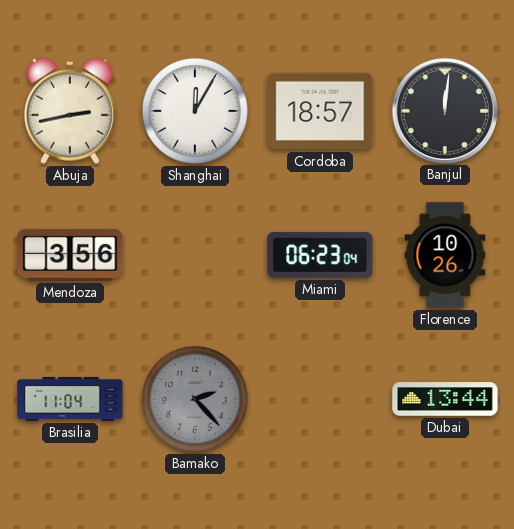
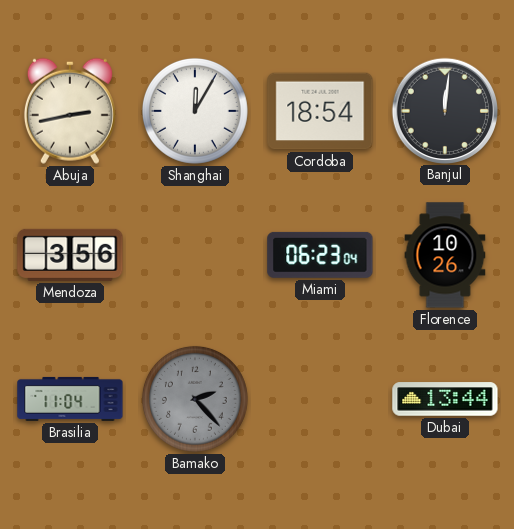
Cordoba: 18:57 -> 18:54 (320, 111)
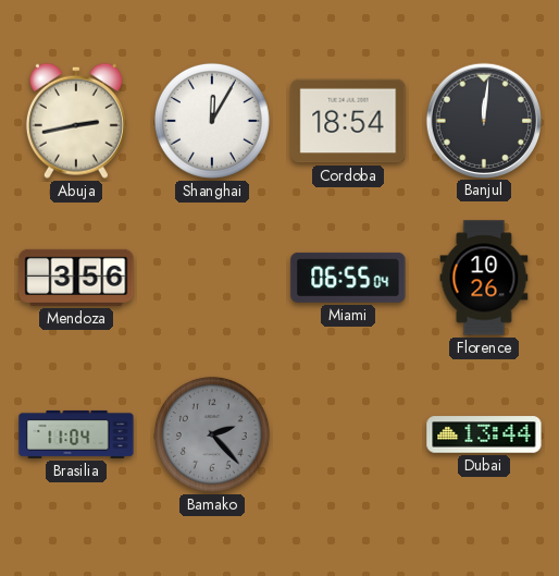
Miami: 06:23 -> 06:55 (348, 278)
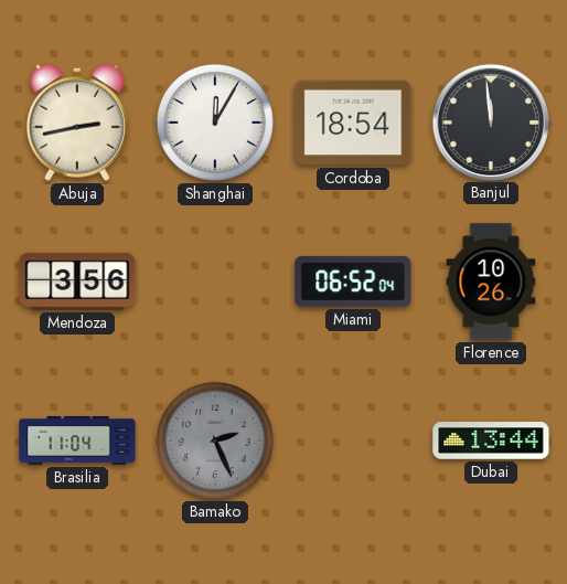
Banjul: 12:01 -> 11:59 (490, 121)
Miami: 06:55 -> 06:52 (353, 282)
Bamako: 2:23 -> 2:26 (215, 440)
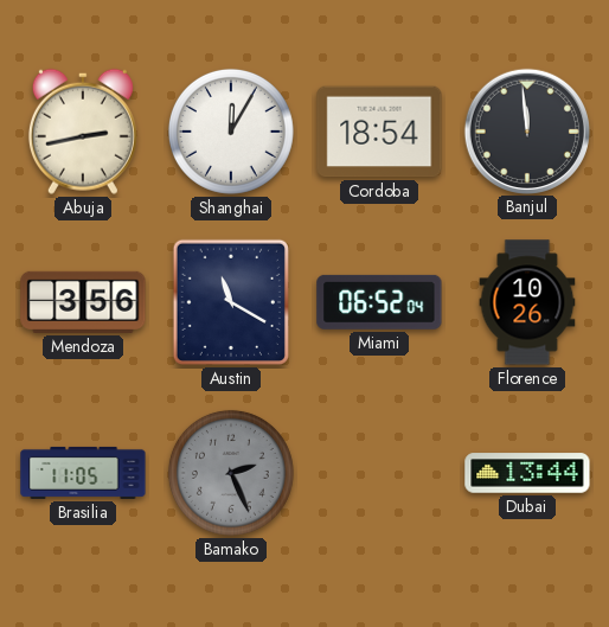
Austin: none -> 11:20 (231, 302)
Brasilia: 11:04 -> 11:05 (83, 473)
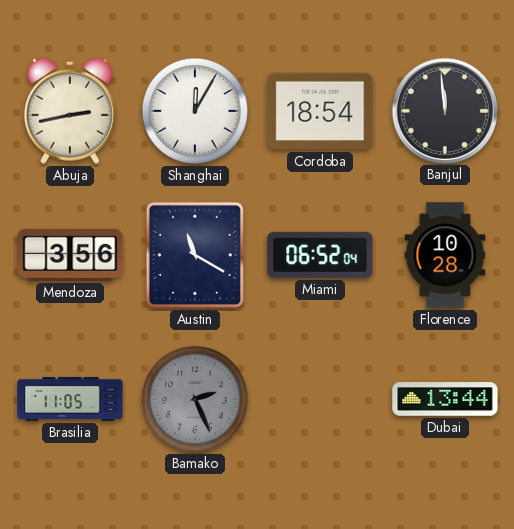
Florence: 10:26 -> 10:28 (445, 255)
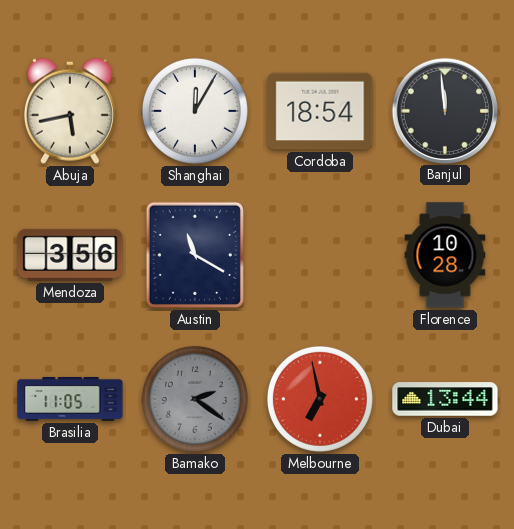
Abuja: 2:43 -> 5:43 (70, 111)
Miami: 06:52 -> none (320, 255)
Bamako: 2:26 -> 2:21 (195, 399)
Melbourne: none -> 6:58 (320, 399)
